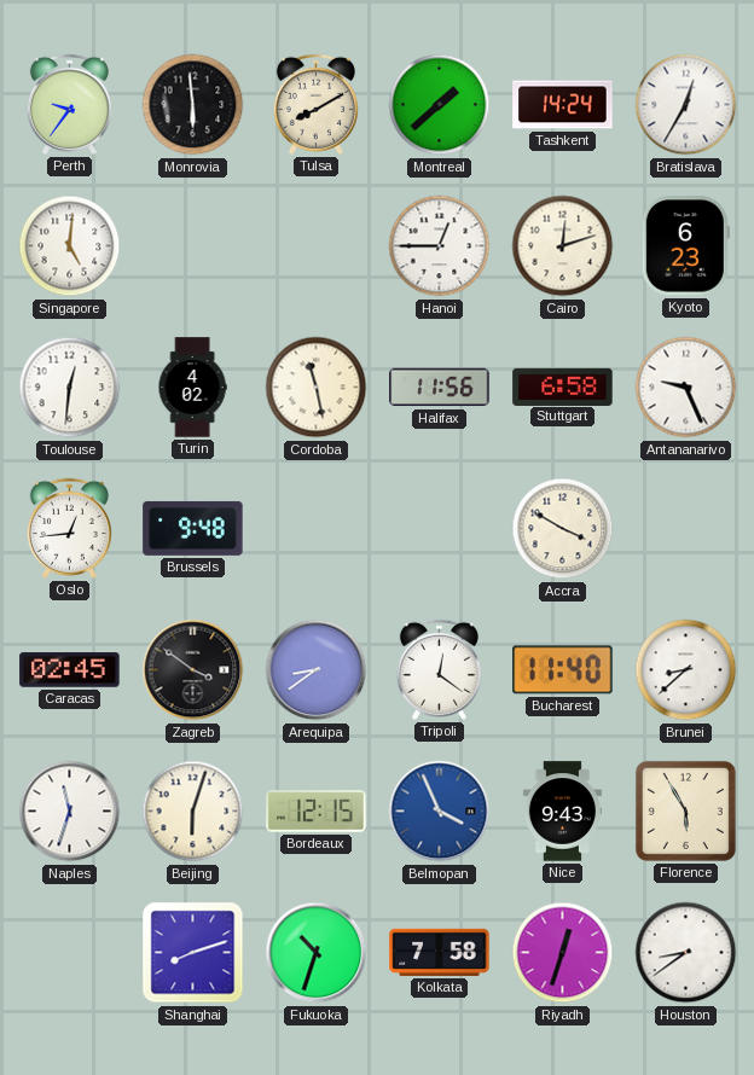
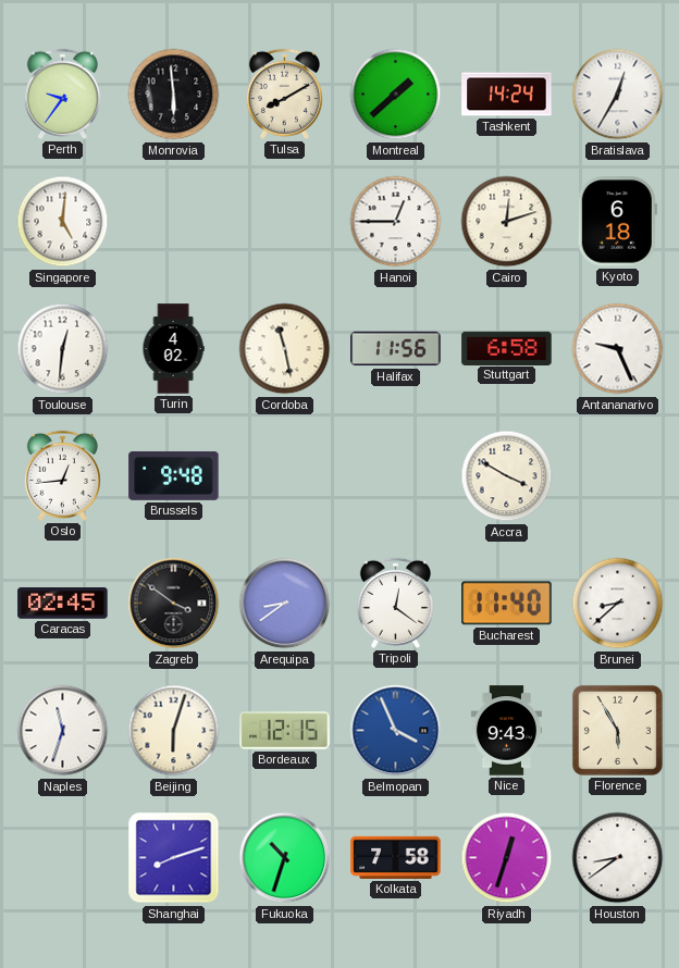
Kyoto: 6:23 -> 6:18 (617, 222)
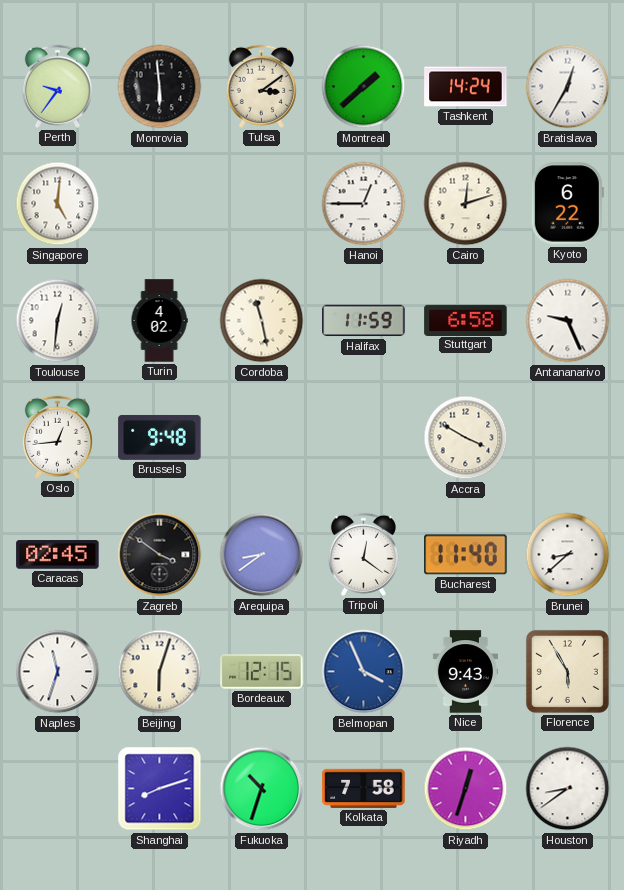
Tulsa: 8:10 -> 3:09 (261, 86)
Kyoto: 6:18 -> 6:22 (567, 204)
Halifax: 11:56 -> 11:59 (364, 321)
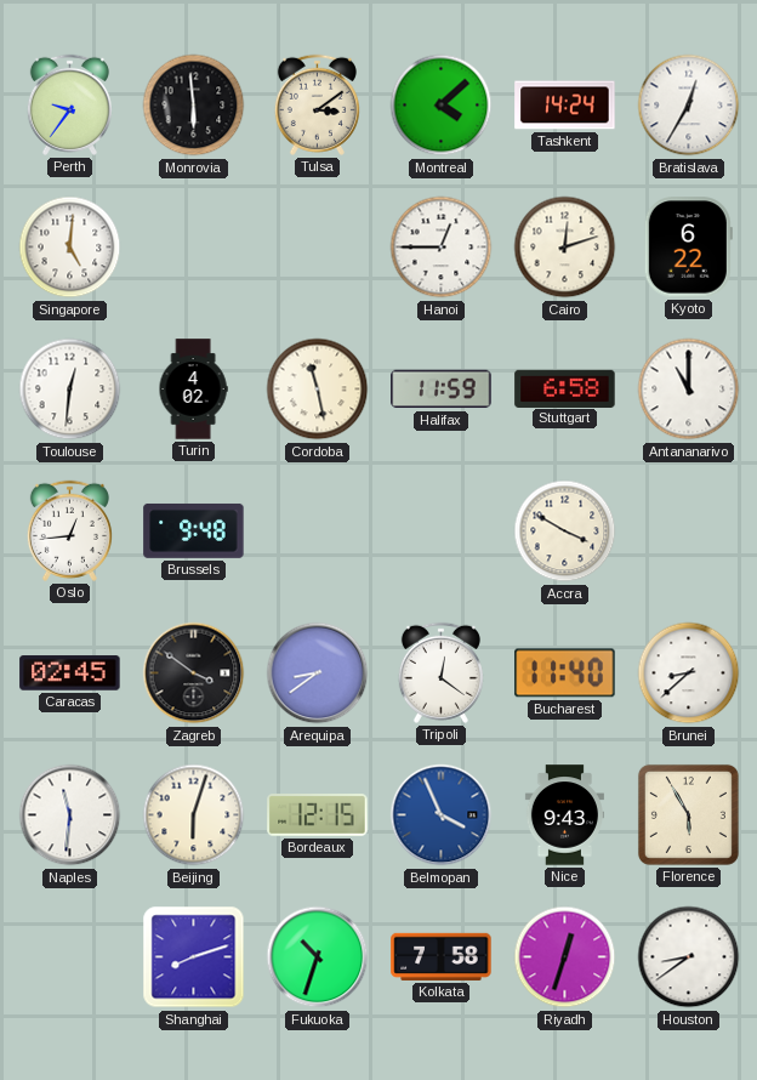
Montreal: 1:38 -> 4:08 (442, 106)
Antananarivo: 9:26 -> 11:00 (689, 390)
Naples: 11:33 -> 11:31 (70, 815)
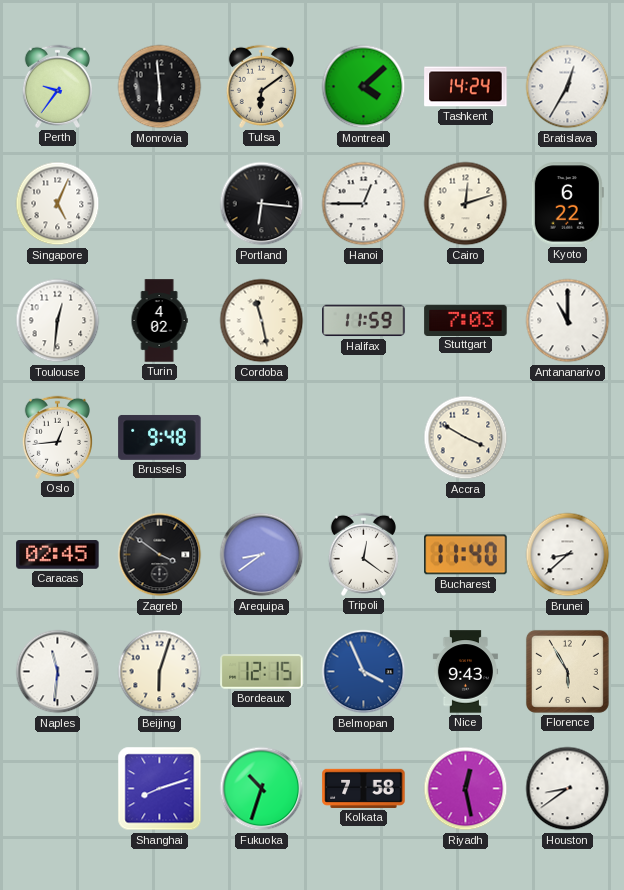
Tulsa: 3:09 -> 6:09 (261, 86)
Singapore: 5:01 -> 5:04 (58, 204)
Portland: none -> 6:16 (262, 204)
Stuttgart: 6:58 -> 7:03 (466, 320)
Riyadh: 12:33 -> 12:28 (466, 789)
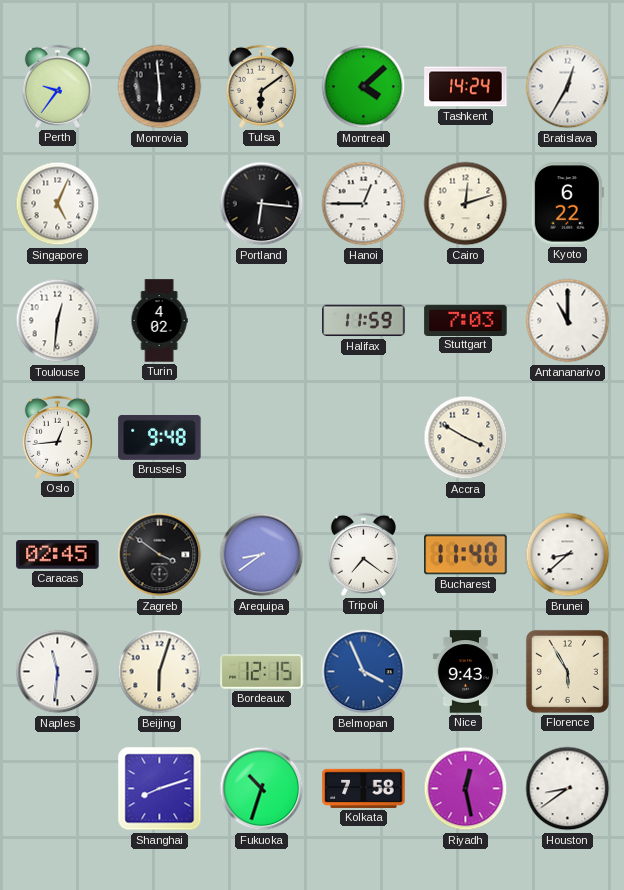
Cordoba: 11:28 -> none (262, 321)
Tripoli: 12:21 -> 7:21 (363, 554)
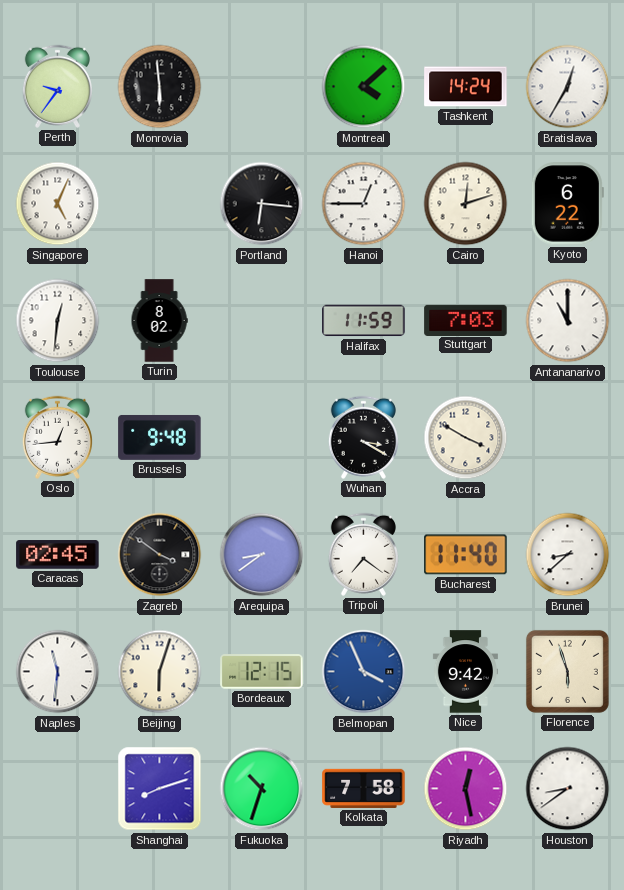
Tulsa: 6:09 -> none (261, 86)
Turin: 4:02 -> 8:02 (159, 321)
Wuhan: none -> 3:20 (363, 437)
Nice: 9:43 -> 9:42 (465, 672)
Florence: 5:55 -> 5:57 (567, 671)
